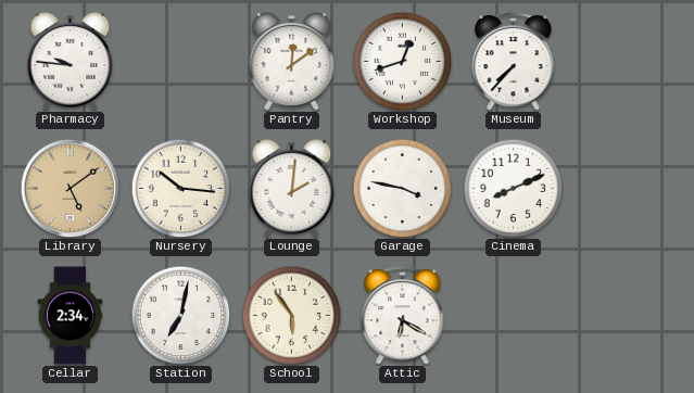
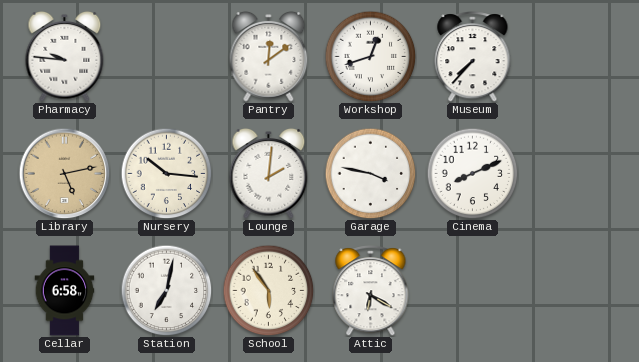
Library: 5:09 -> 5:13 (64, 173)
Cellar: 2:34 -> 6:58 (65, 291)
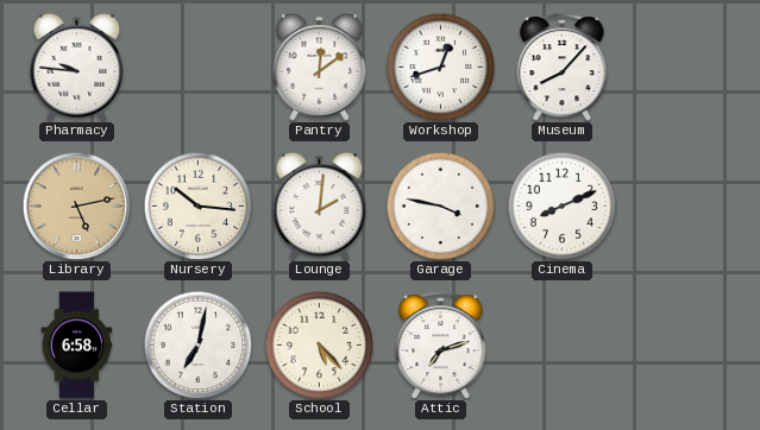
Museum: 7:37 -> 8:07 (563, 68)
School: 5:54 -> 5:23 (319, 344)
Attic: 6:20 -> 7:12 (441, 346)
